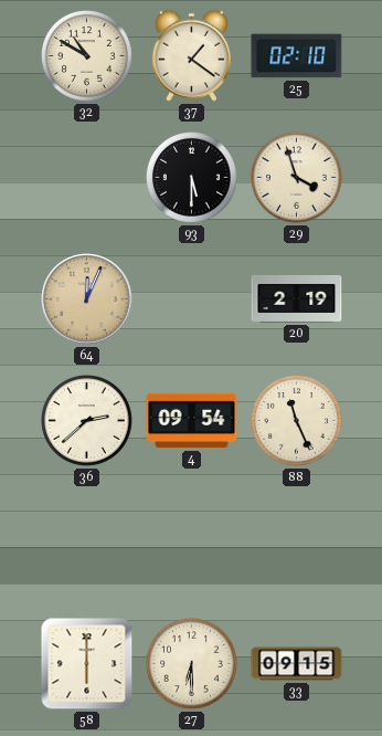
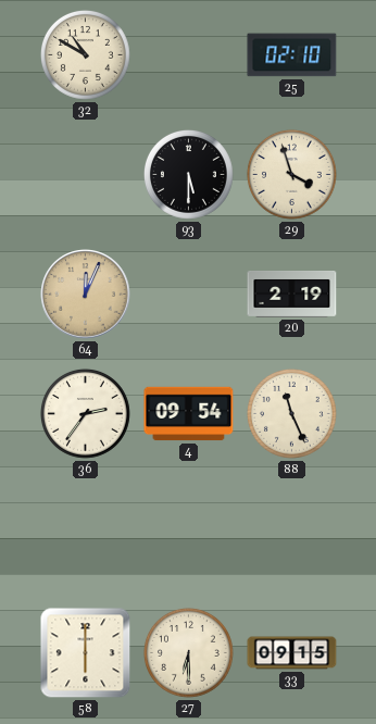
37: 1:21 -> none (191, 55)
36: 2:38 -> 2:36 (85, 413)
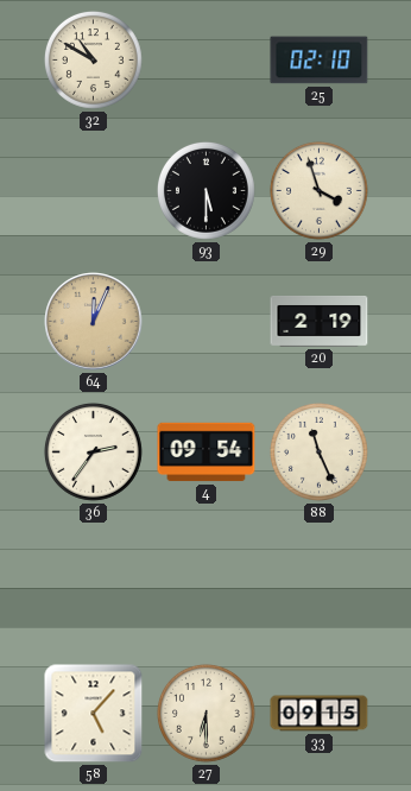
58: 6:00 -> 5:07 (94, 714)
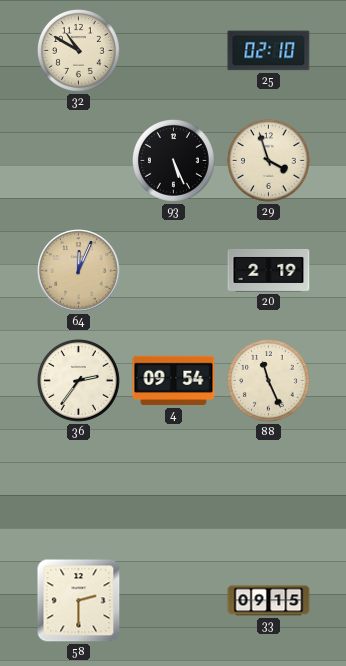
93: 5:30 -> 5:26 (173, 160)
58: 5:07 -> 2:30 (79, 601)
27: 6:30 -> none (205, 713)
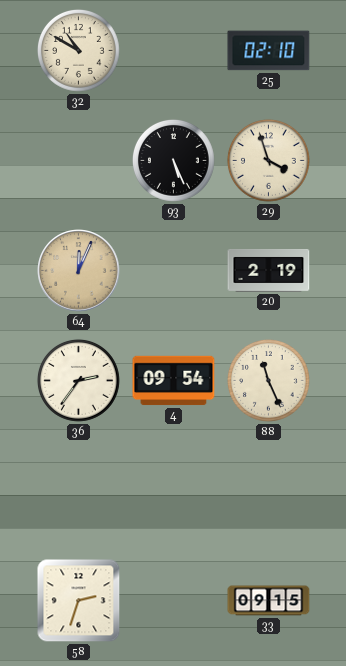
58: 2:30 -> 2:33 (79, 601)
